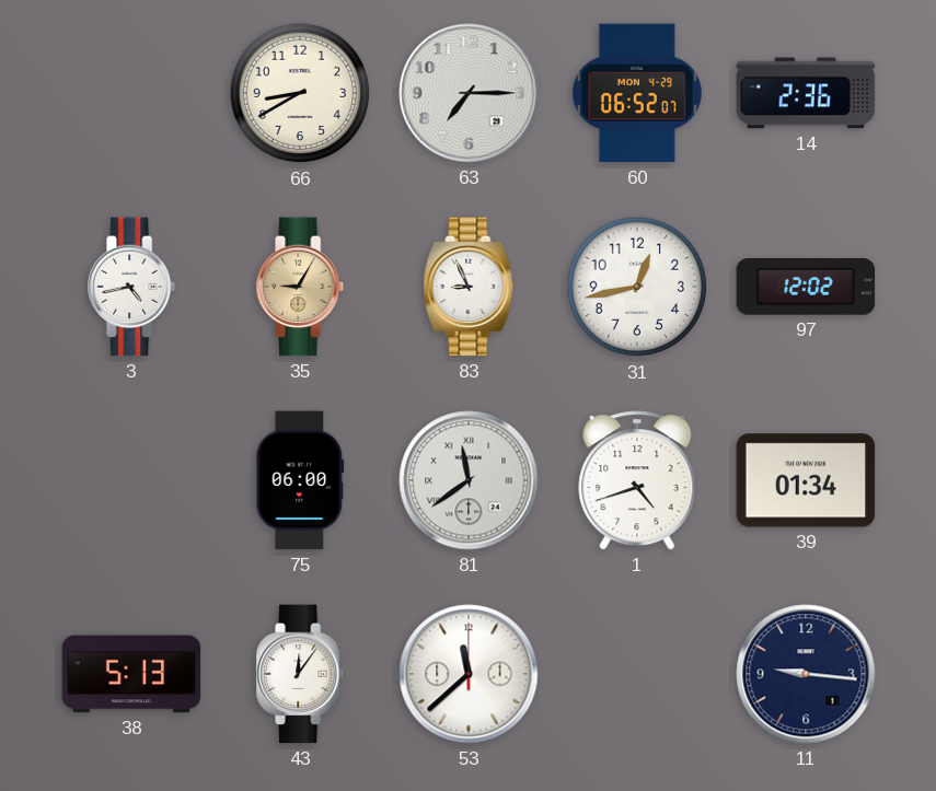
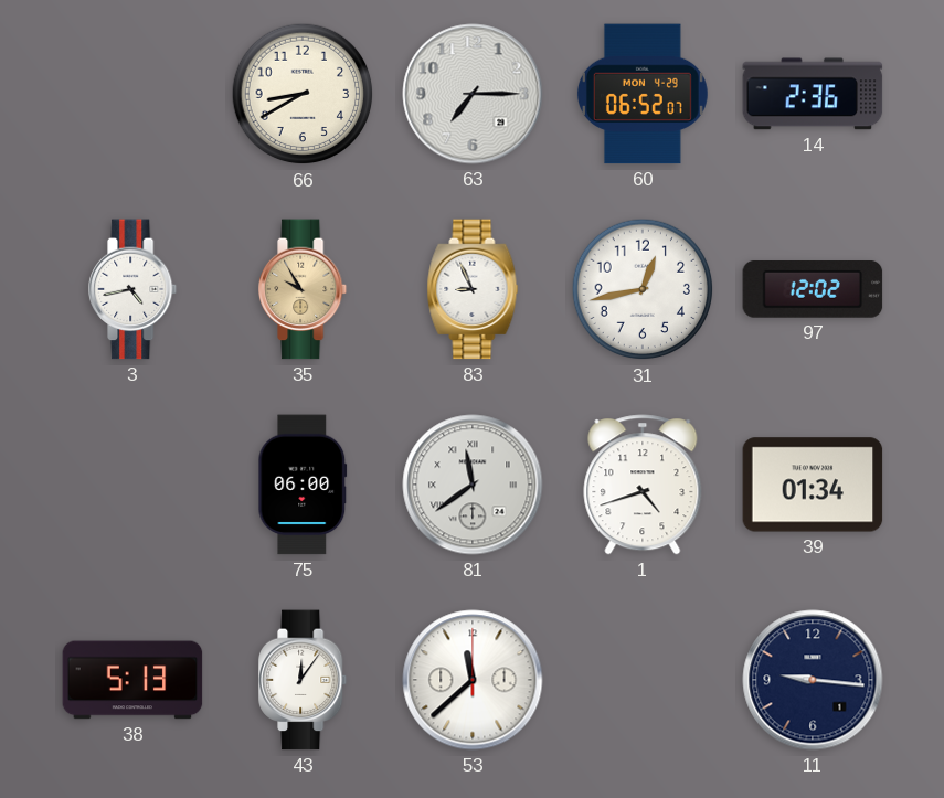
35: 9:05 -> 9:55 (304, 289)
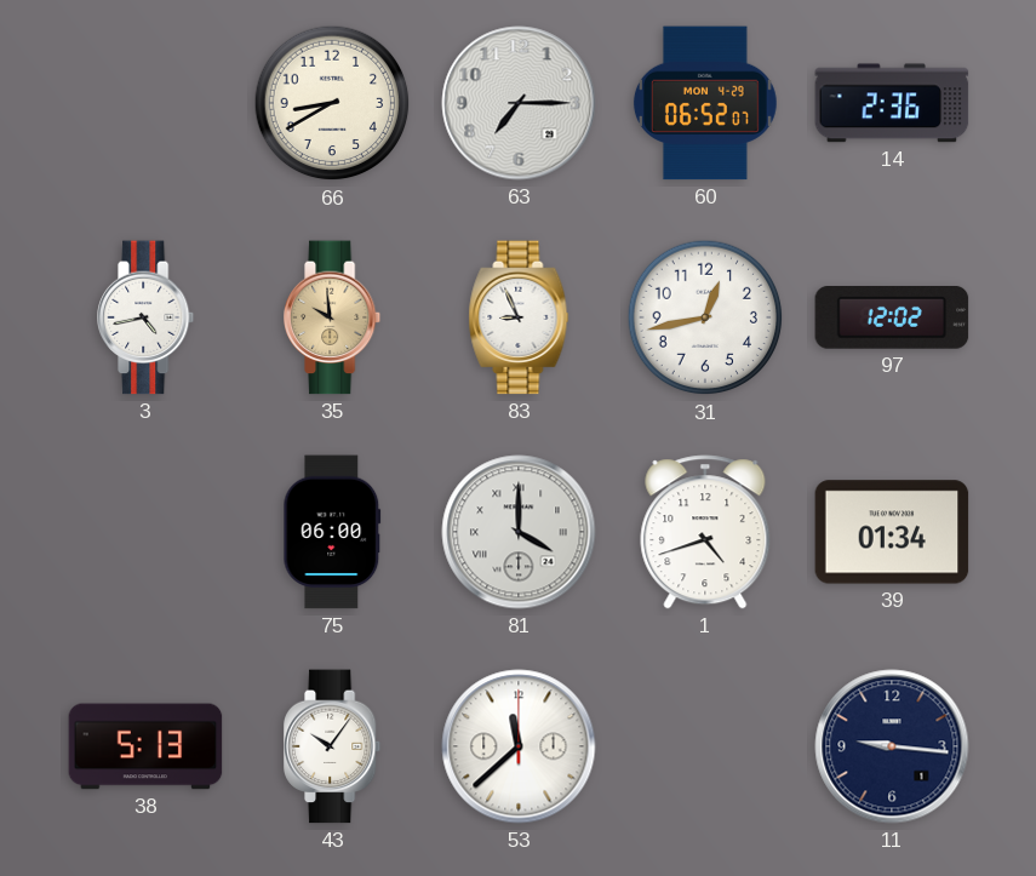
35: 9:55 -> 9:59 (333, 317)
81: 11:39 -> 4:00 (519, 532)
43: 12:06 -> 10:06 (333, 746)
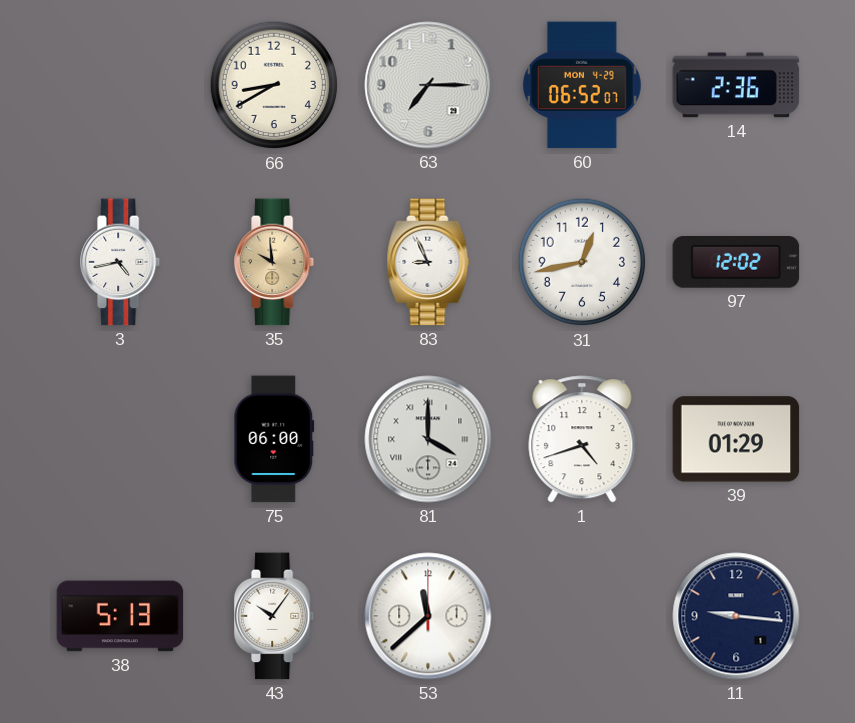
39: 01:34 -> 01:29 (736, 439)
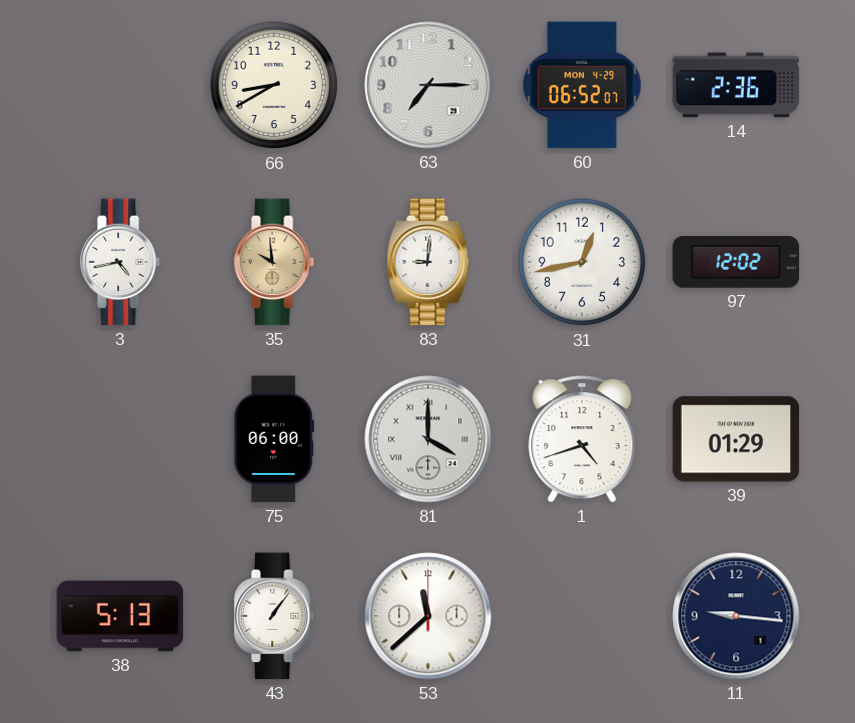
83: 8:56 -> 9:01 (428, 262)
43: 10:06 -> 1:06 (275, 616)
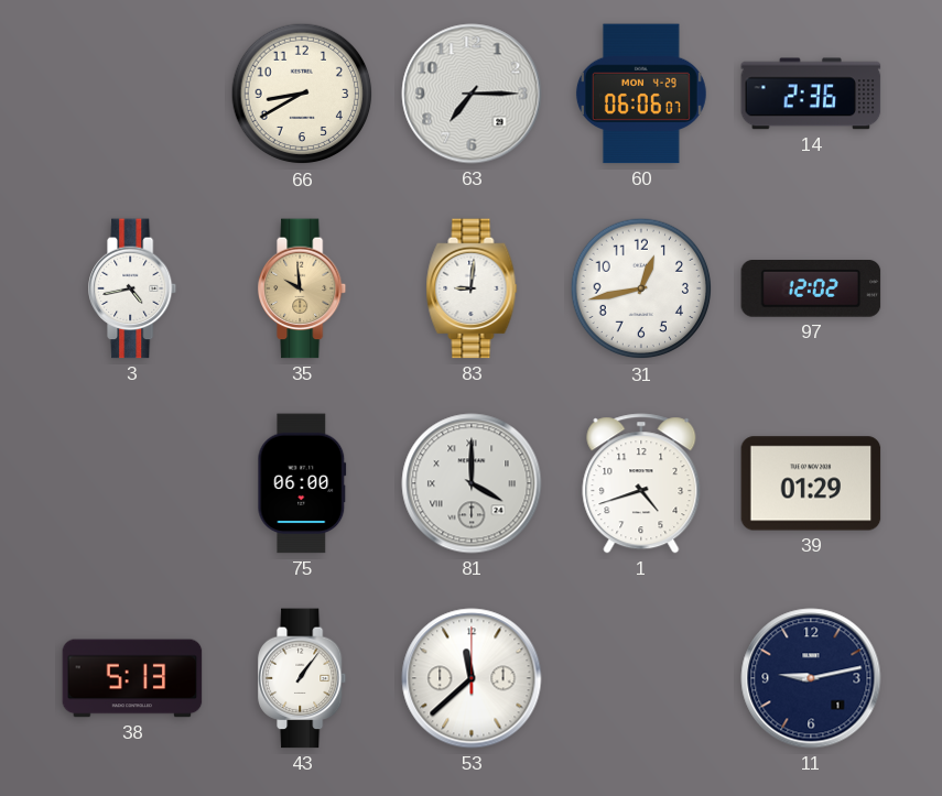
60: 06:52 -> 06:06 (641, 94)
11: 9:16 -> 9:13 (811, 678)
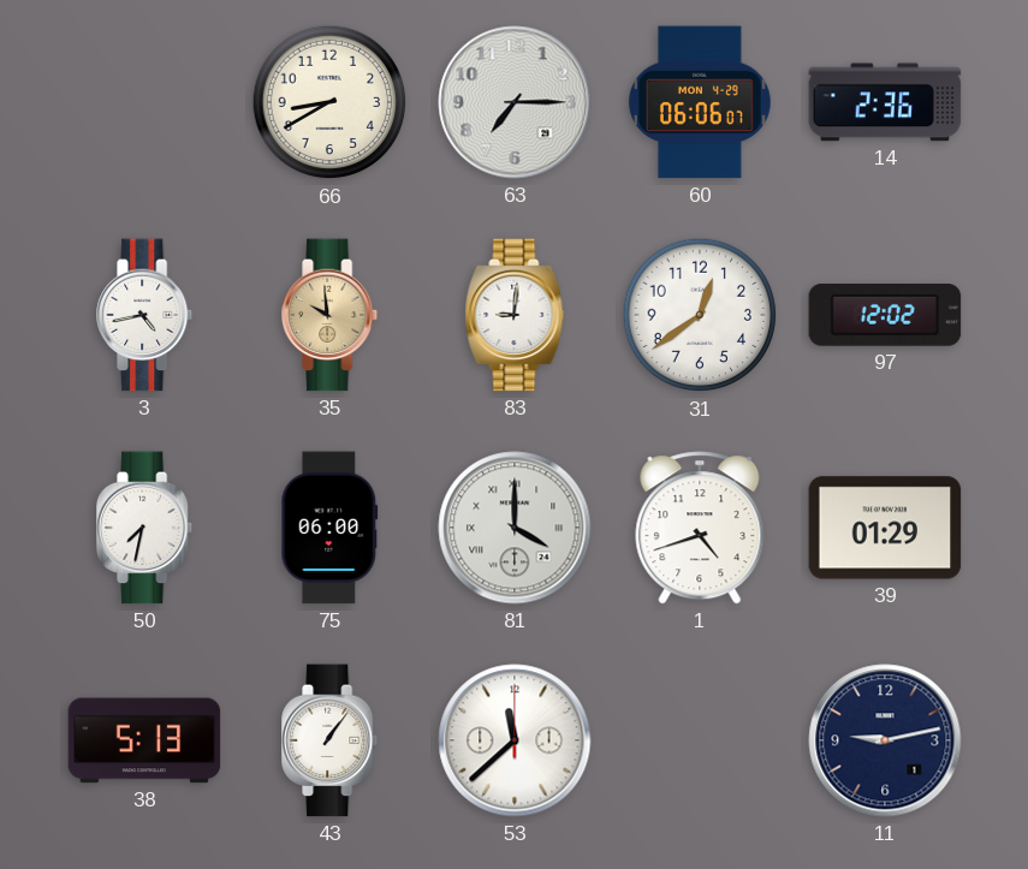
31: 12:43 -> 12:39 (700, 315)
50: none -> 7:32 (145, 528)
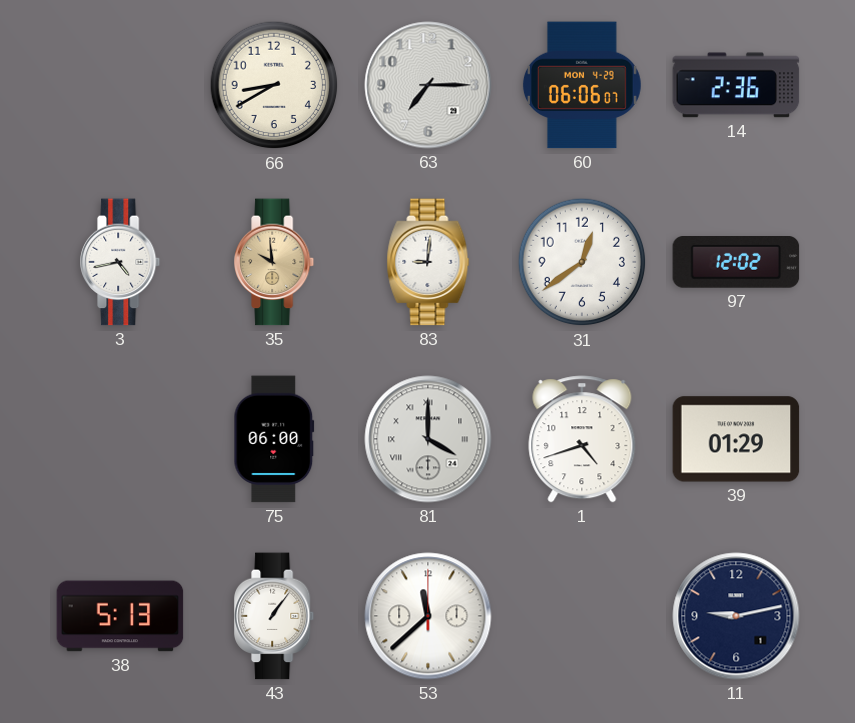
50: 7:32 -> none (145, 528)
